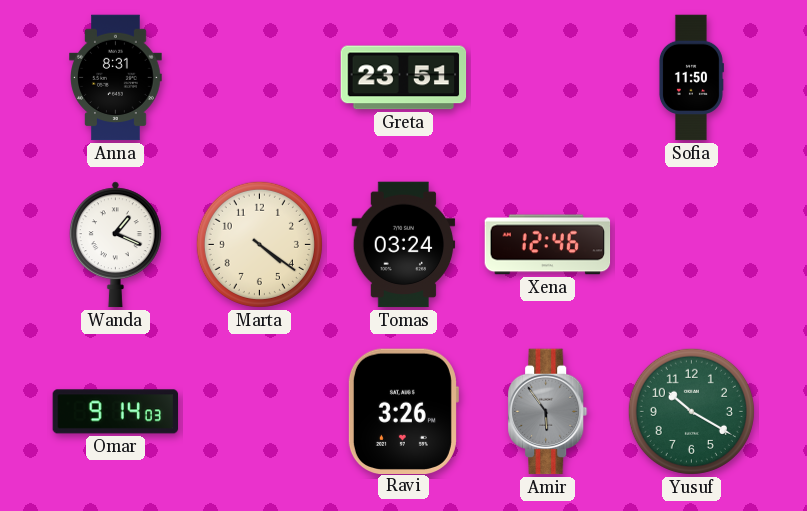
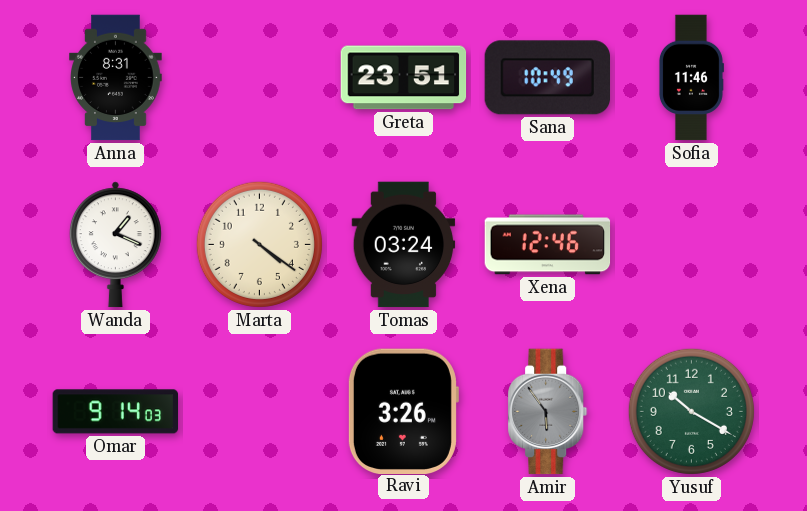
Sana: none -> 10:49 (547, 78)
Sofia: 11:50 -> 11:46 (691, 78)
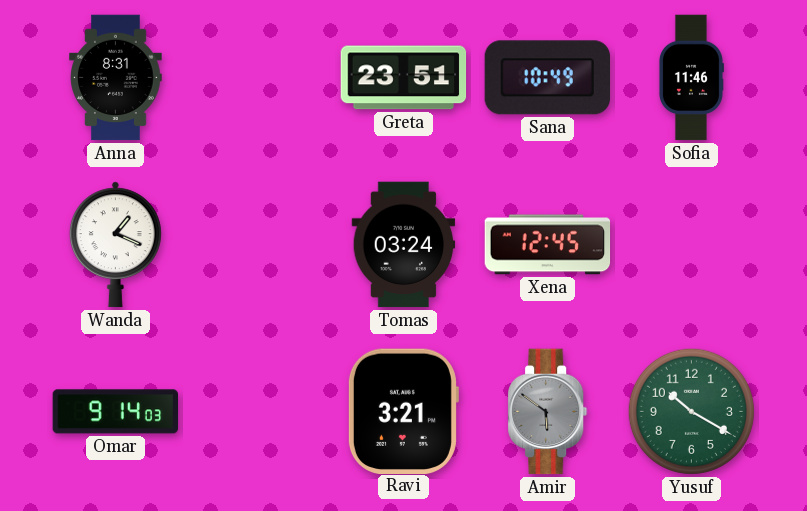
Marta: 4:21 -> none (259, 244)
Xena: 12:46 -> 12:45 (548, 245)
Ravi: 3:26 -> 3:21 (403, 411)
Amir: 5:54 -> 5:51 (548, 412)
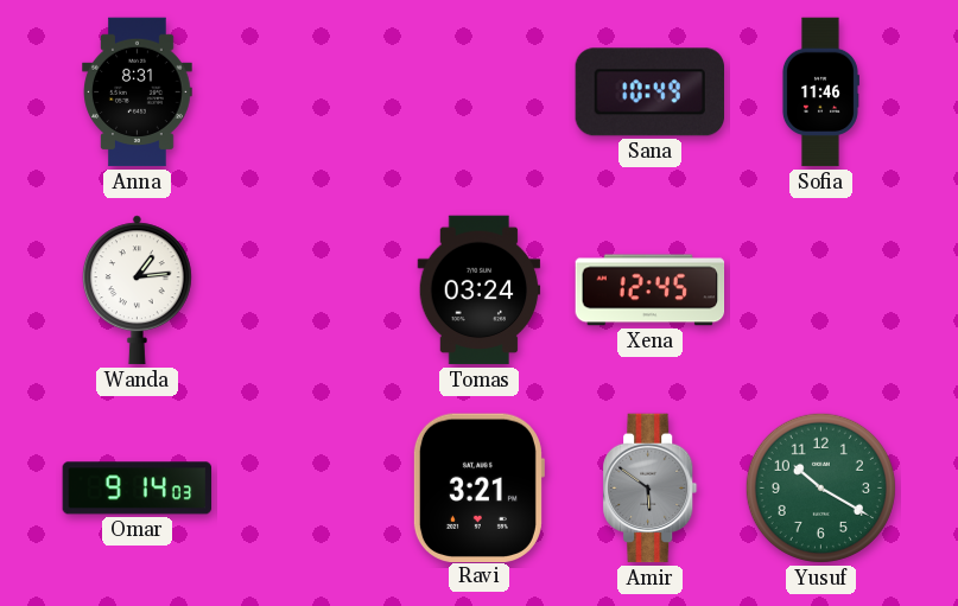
Greta: 23:51 -> none (404, 78)
Wanda: 1:19 -> 1:14 (137, 291)
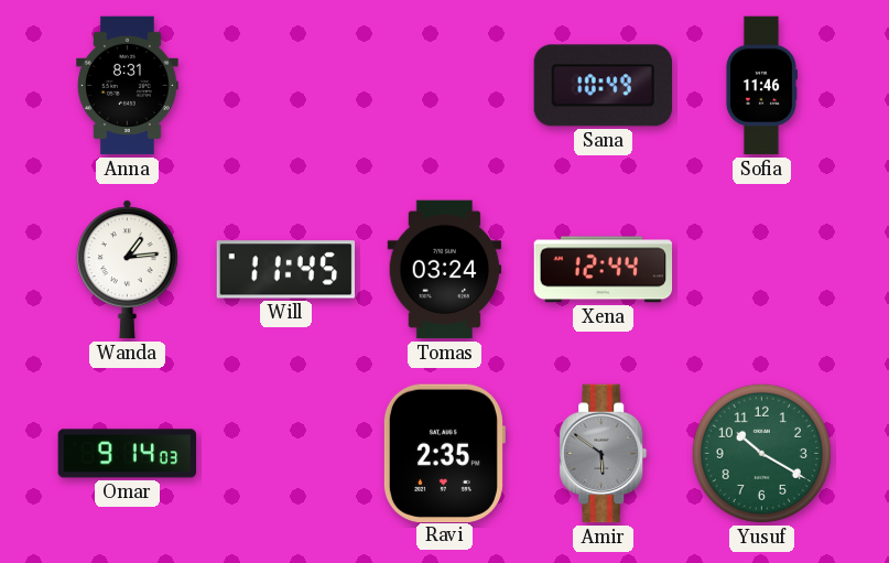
Will: none -> 11:45 (286, 270)
Xena: 12:45 -> 12:44 (604, 270)
Ravi: 3:21 -> 2:35 (444, 453)
